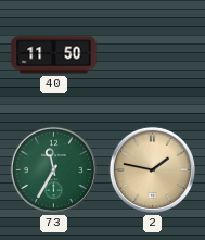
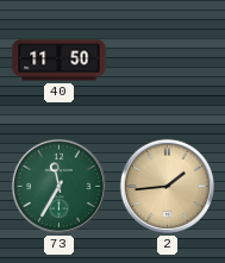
2: 1:47 -> 1:44 (167, 186)
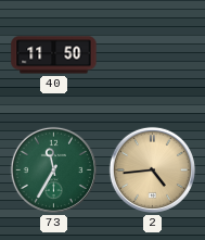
2: 1:44 -> 4:44 (152, 169)
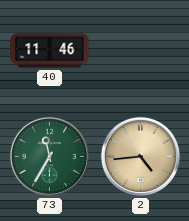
40: 11:50 -> 11:46 (50, 51)
